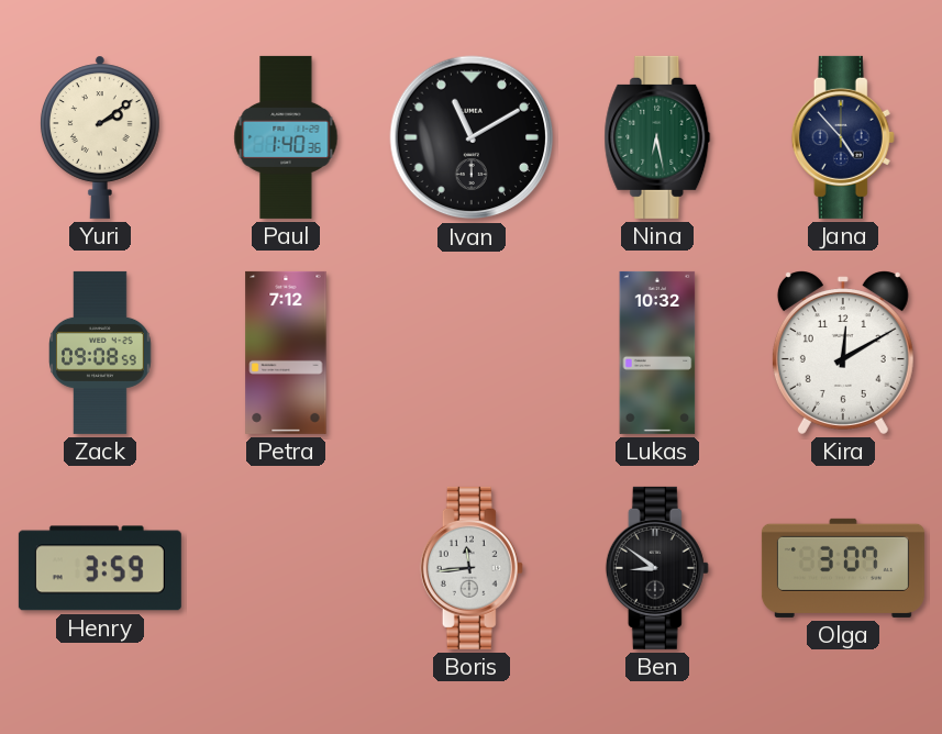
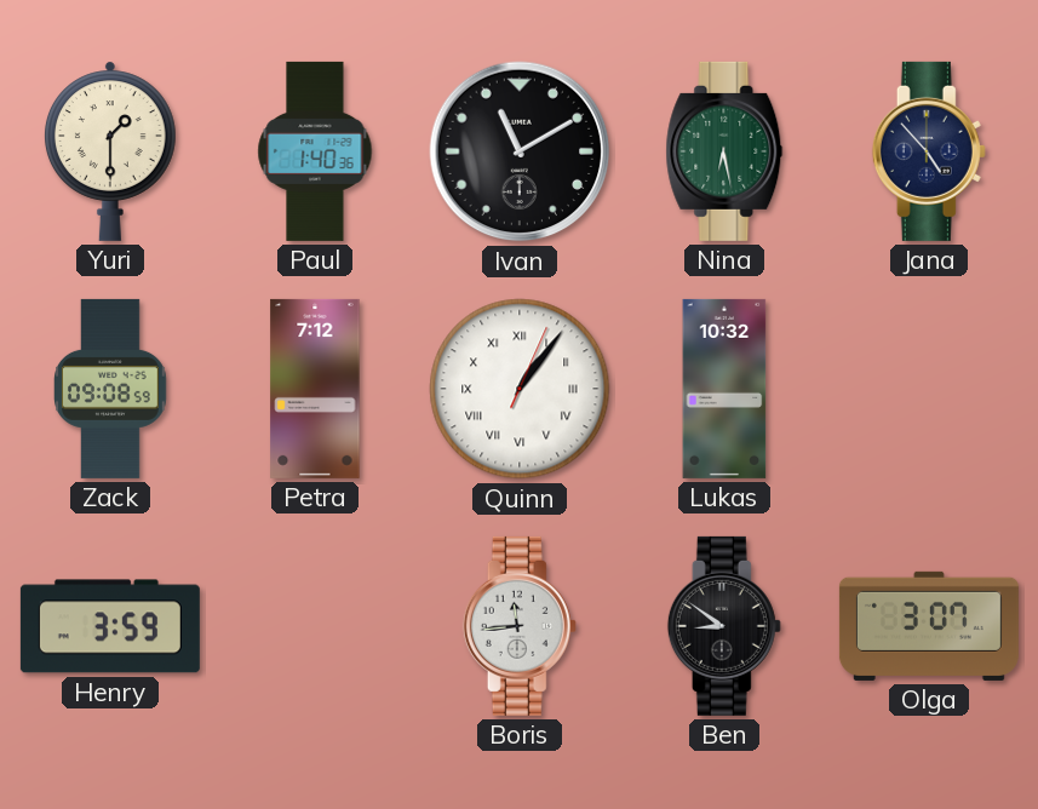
Yuri: 2:09 -> 1:30 (110, 151)
Quinn: none -> 1:06 (520, 389)
Kira: 12:10 -> none (843, 353)
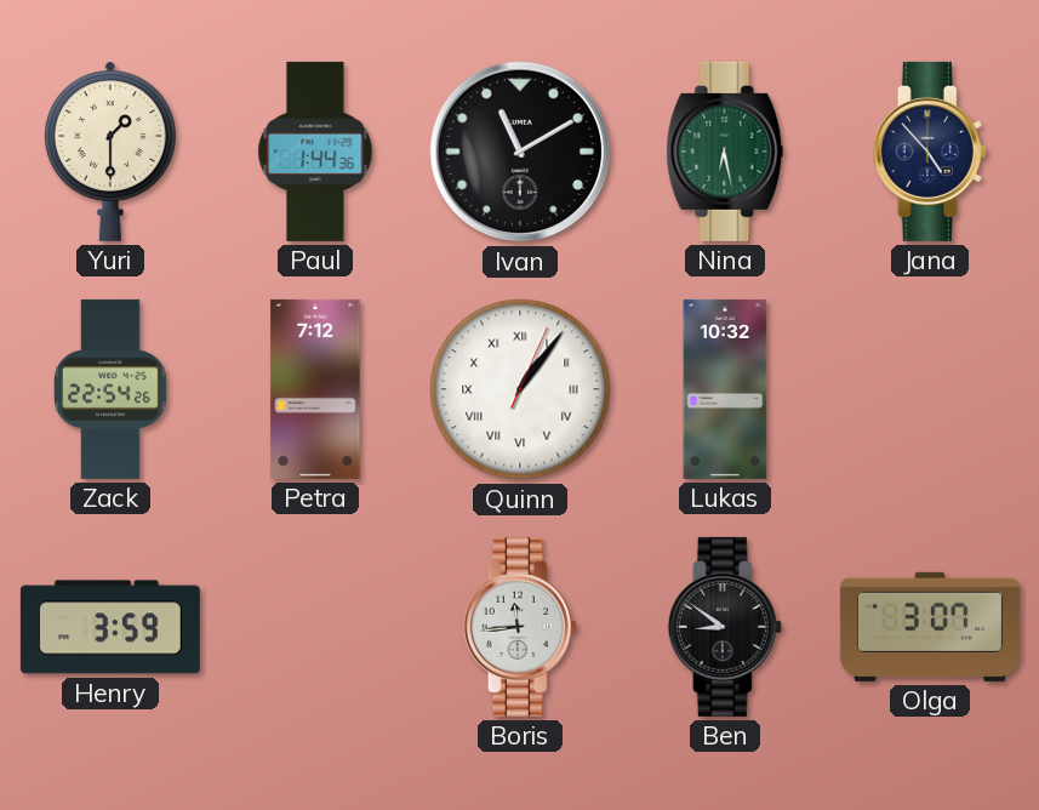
Paul: 1:40 -> 1:44 (315, 152)
Zack: 09:08 -> 22:54 (112, 389)
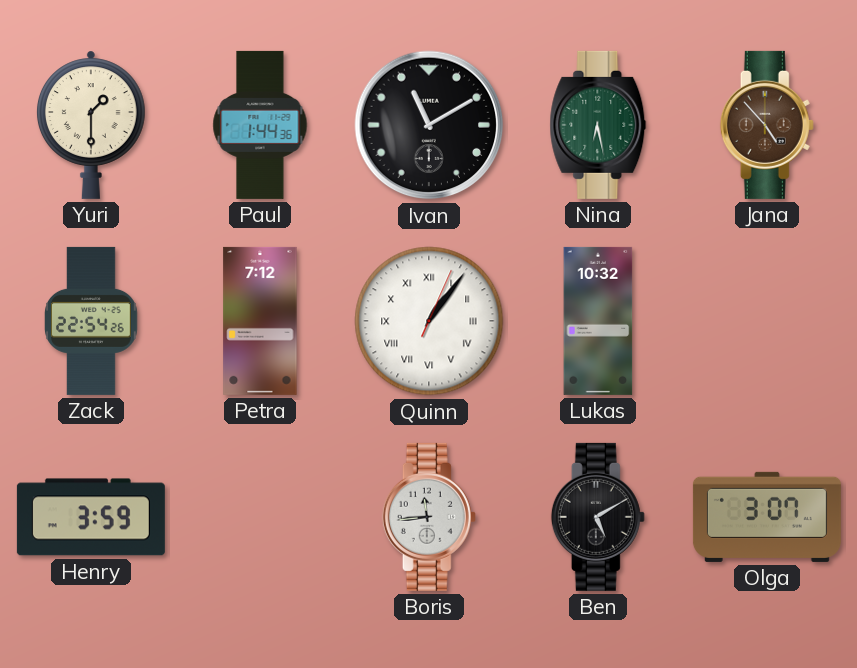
Jana dial: navy -> brown (767, 125)
Ben: 8:51 -> 5:10 (598, 517)
